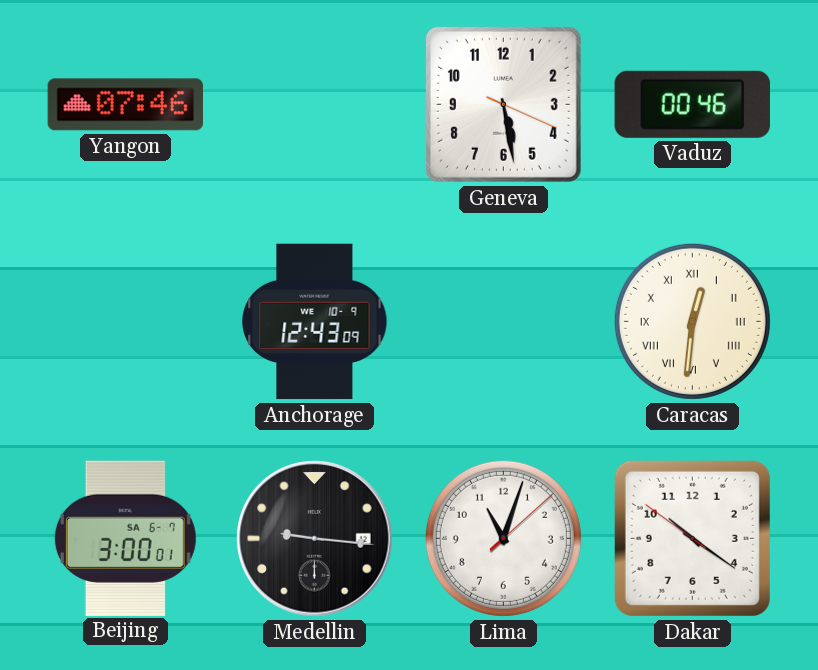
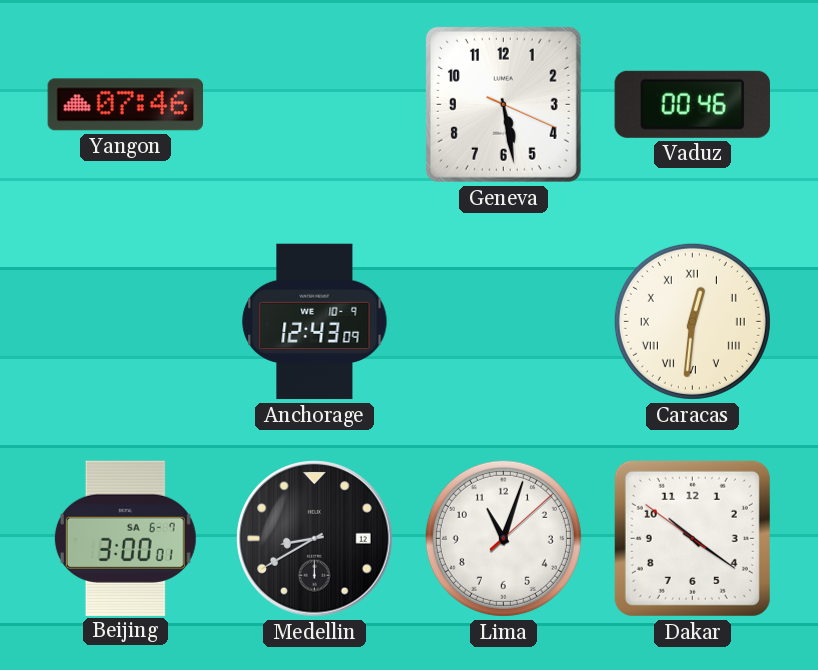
Medellin: 9:16 -> 8:40 (315, 539)
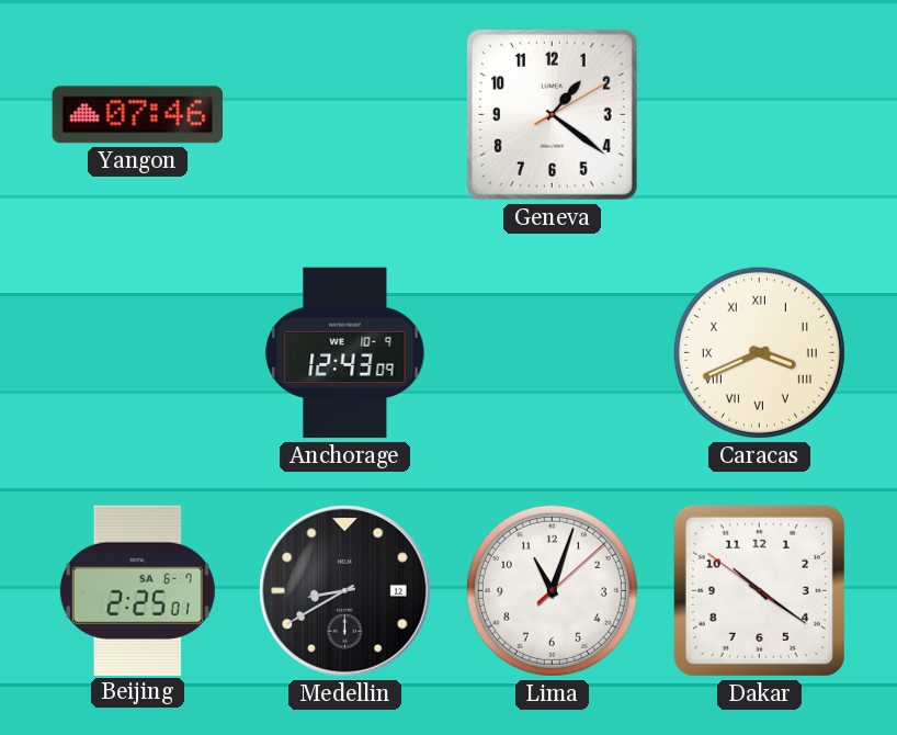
Geneva: 5:28 -> 1:21 (552, 114)
Vaduz: 00:46 -> none (692, 104)
Caracas: 12:31 -> 3:41 (759, 352)
Beijing: 3:00 -> 2:25 (137, 590)
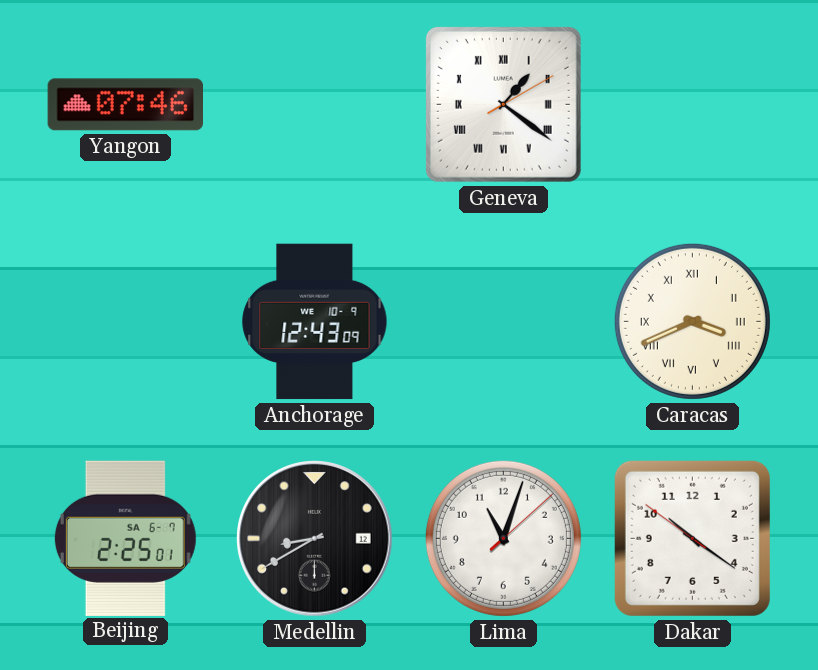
Geneva numerals: Arabic -> Roman (503, 104)
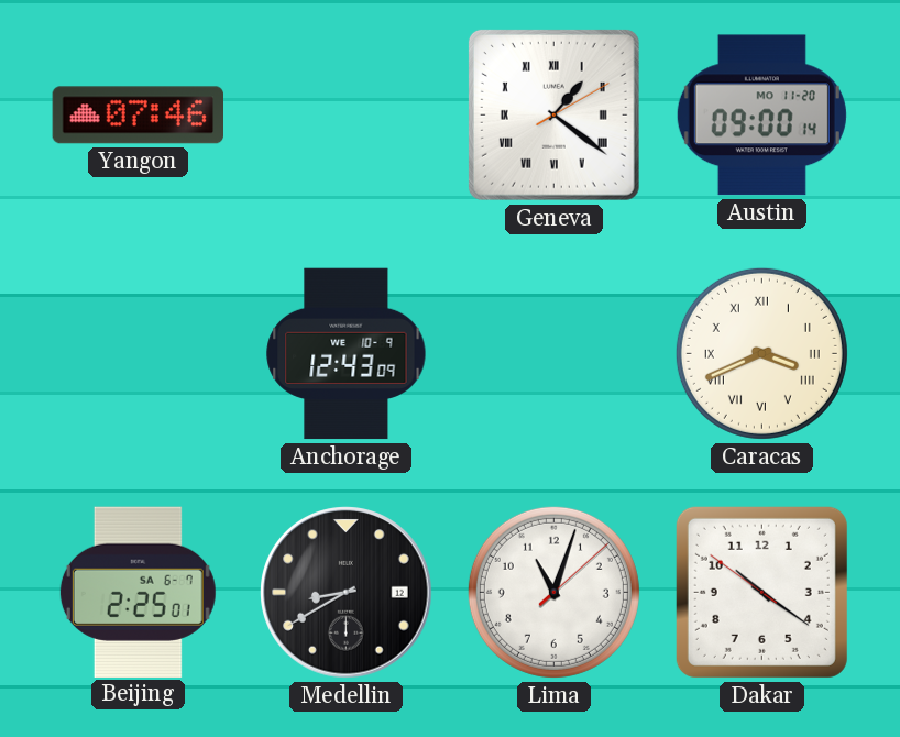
Austin: none -> 09:00 (761, 116)
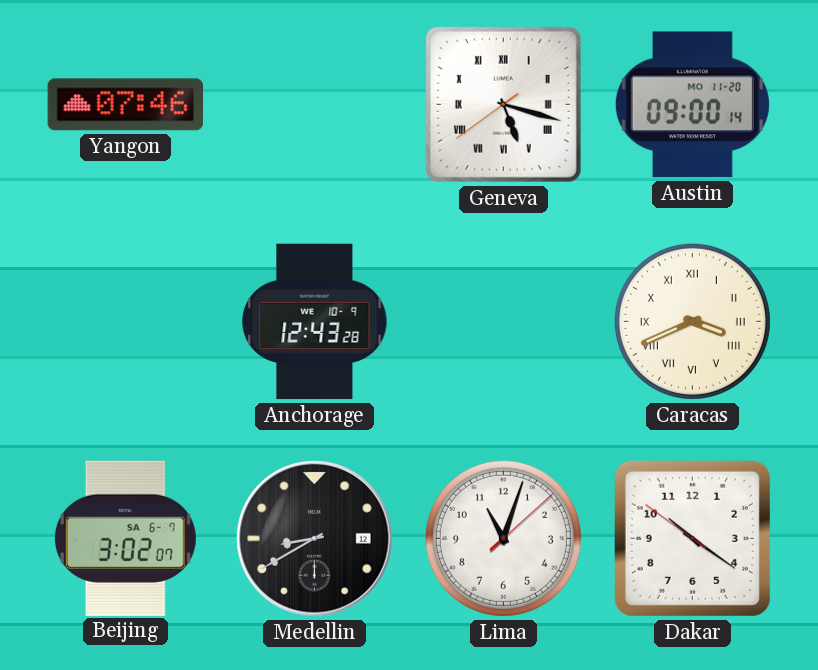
Geneva: 1:21 -> 5:17 (503, 104)
Anchorage: 12:43:09 -> 12:43:28 (315, 322)
Beijing: 2:25 -> 3:02 (125, 538)
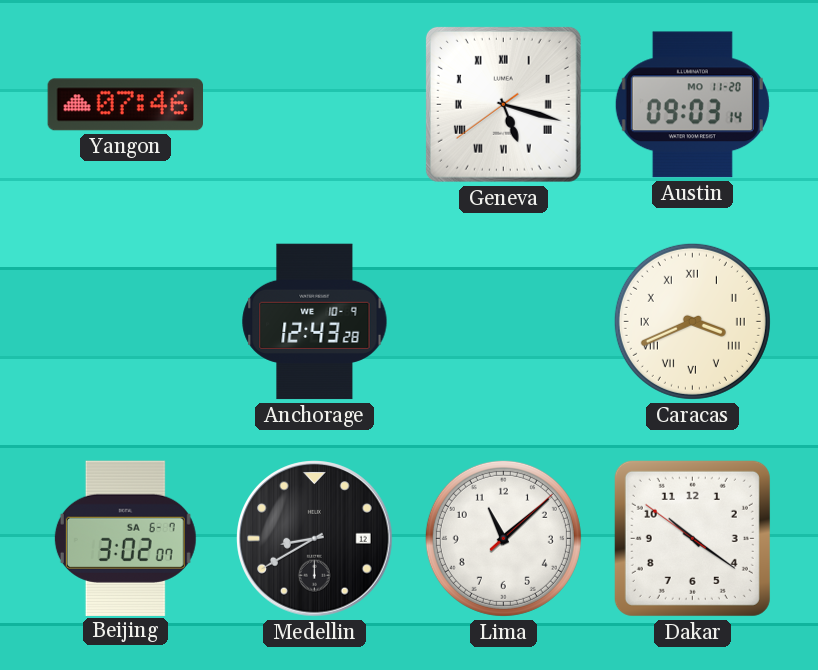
Austin: 09:00 -> 09:03 (692, 105)
Lima: 11:03 -> 11:08 (503, 538)
